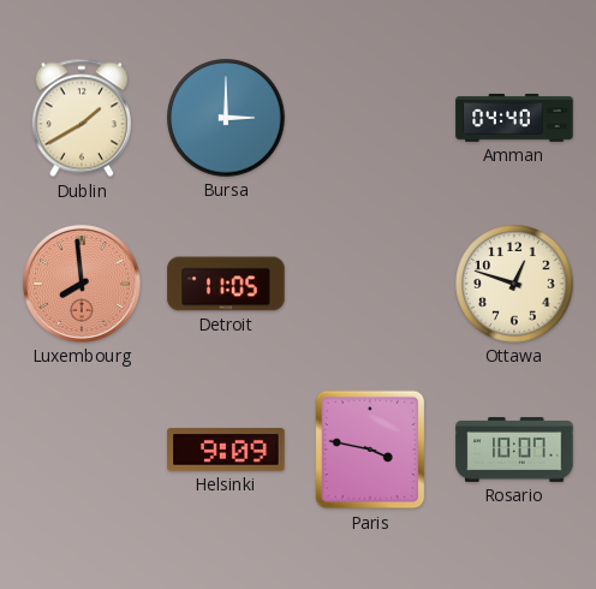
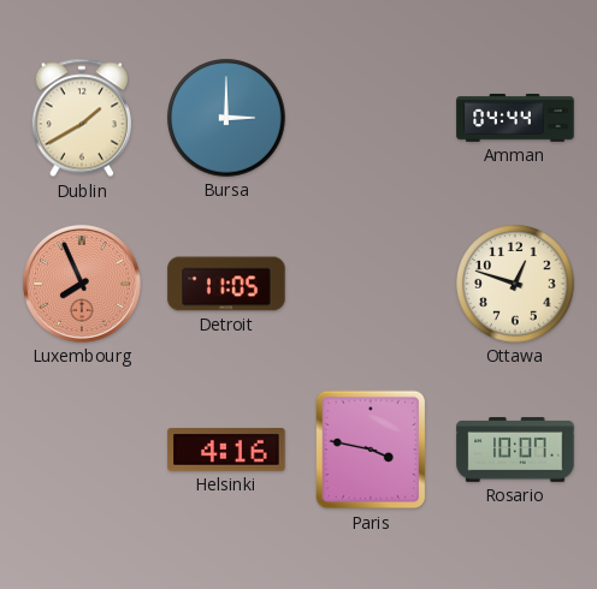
Amman: 04:40 -> 04:44 (515, 118)
Luxembourg: 7:59 -> 7:56 (82, 284)
Helsinki: 9:09 -> 4:16 (226, 450)
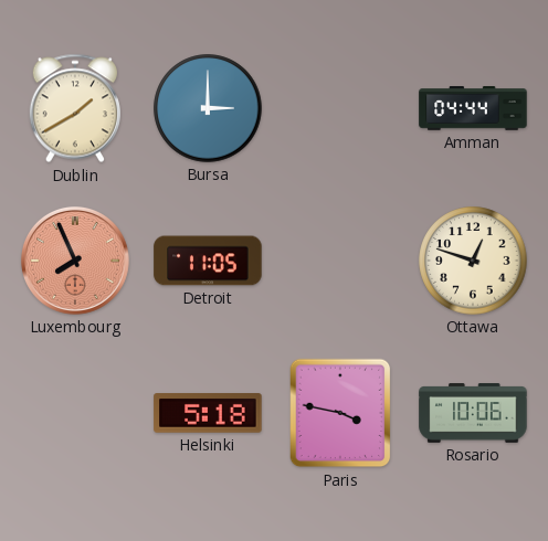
Helsinki: 4:16 -> 5:18 (208, 413)
Rosario: 10:07 -> 10:06 (473, 413)
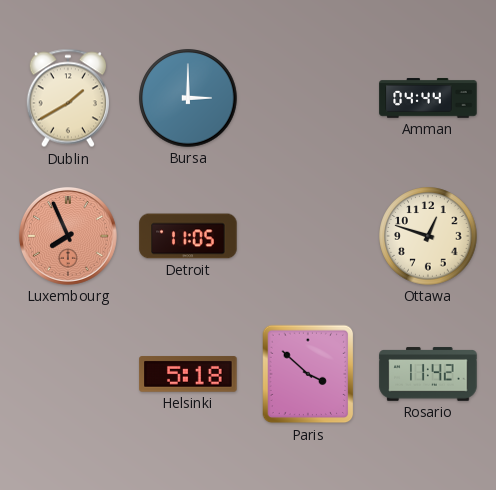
Paris: 3:47 -> 3:52 (308, 374)
Rosario: 10:06 -> 11:42 (428, 374)
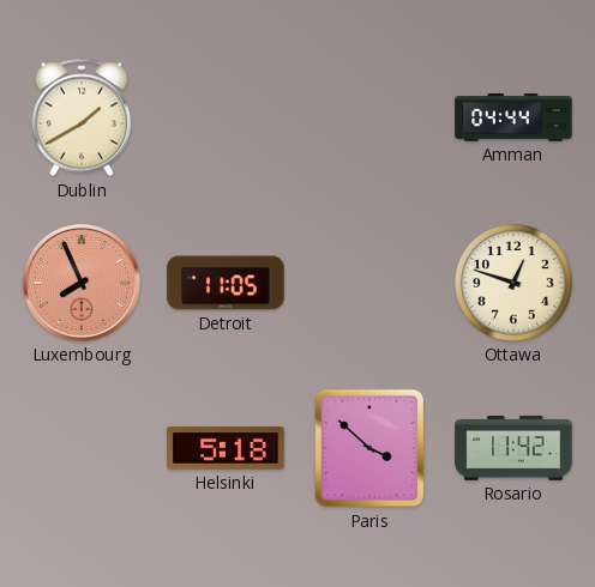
Bursa: 3:00 -> none (188, 98)
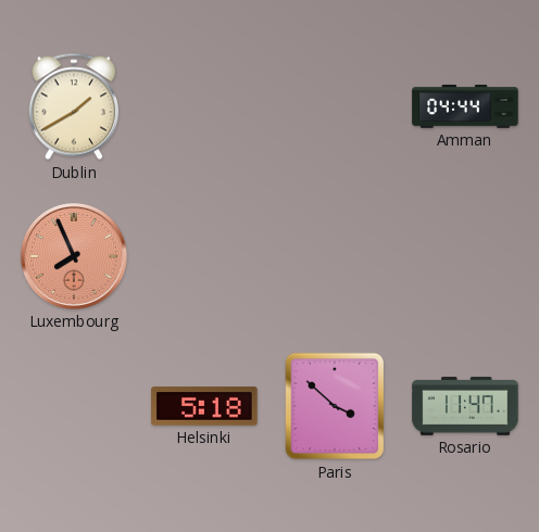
Detroit: 11:05 -> none (226, 283)
Ottawa: 12:48 -> none (513, 283)
Rosario: 11:42 -> 11:47 (465, 406)
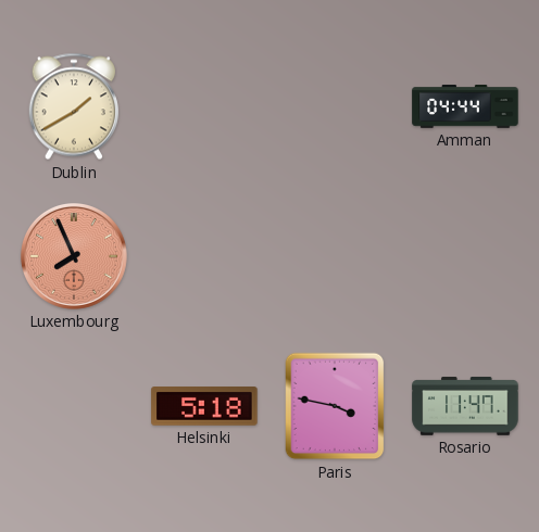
Paris: 3:52 -> 3:47 (335, 406)
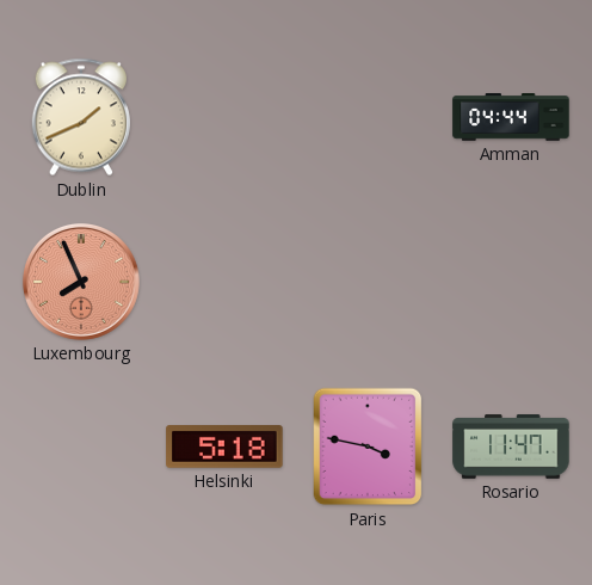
Dublin: 1:40 -> 1:41 (81, 117)
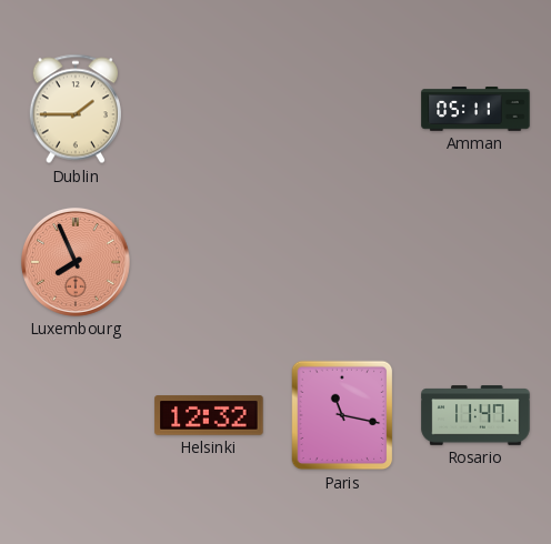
Dublin: 1:41 -> 1:45 (76, 109)
Amman: 04:44 -> 05:11 (475, 109)
Helsinki: 5:18 -> 12:32 (209, 415)
Paris: 3:47 -> 11:17 (342, 415)
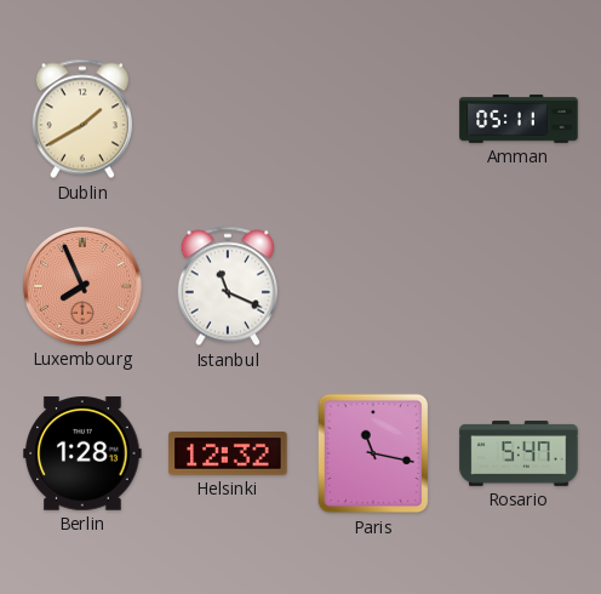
Dublin: 1:45 -> 1:40 (82, 119)
Istanbul: none -> 11:19 (228, 286)
Berlin: none -> 1:28 (82, 453)
Rosario: 11:47 -> 5:47 (519, 453)
